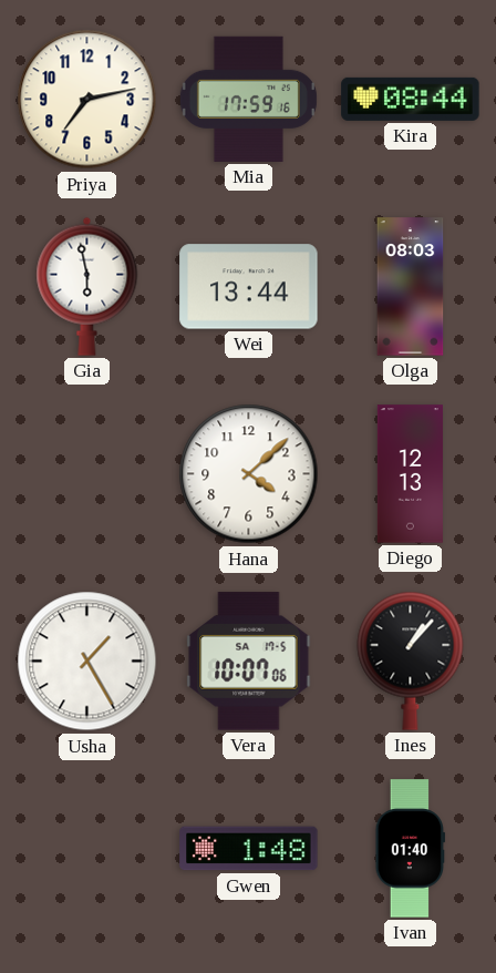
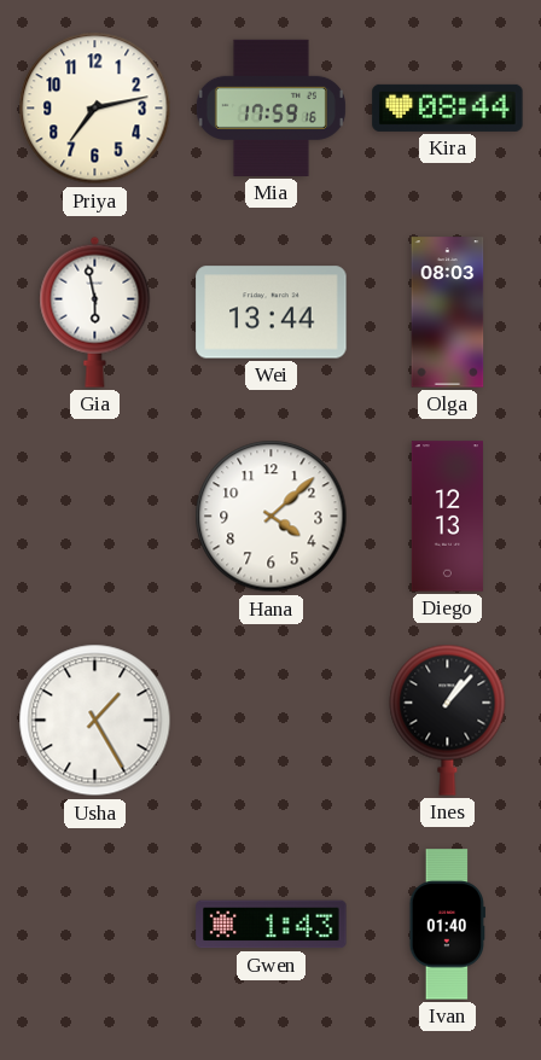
Vera: 10:07 -> none (249, 662)
Gwen: 1:48 -> 1:43 (272, 925)
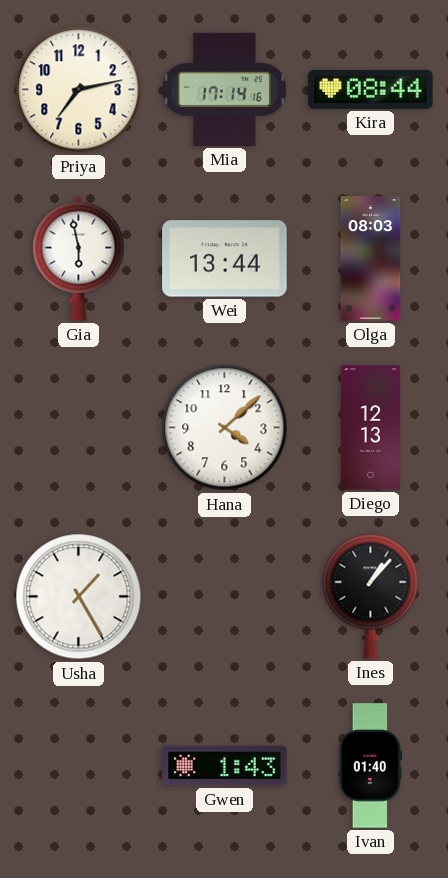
Mia: 17:59 -> 17:14 (224, 89)
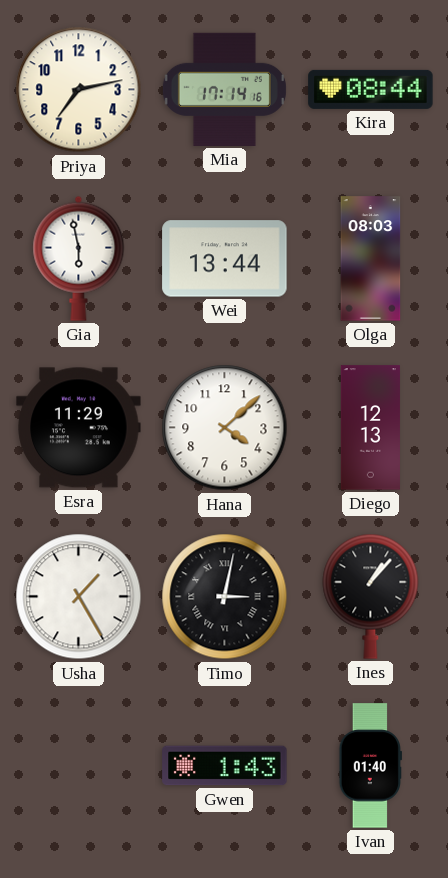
Esra: none -> 11:29 (79, 428)
Timo: none -> 3:02 (225, 597)
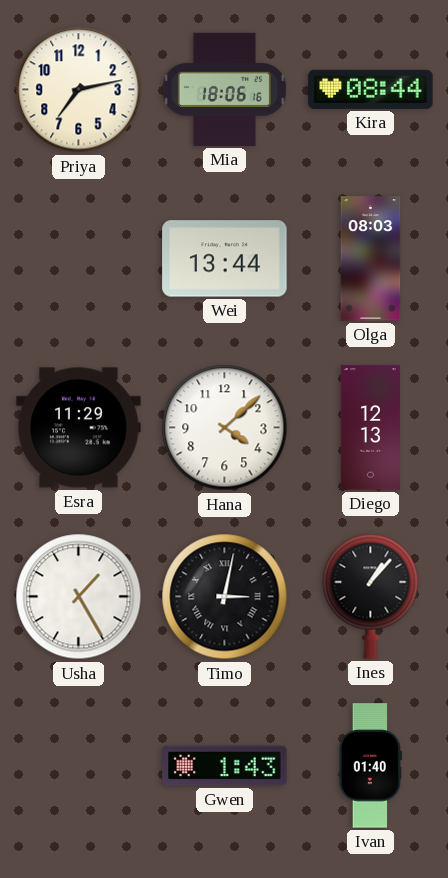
Mia: 17:14 -> 18:06 (224, 89)
Gia: 5:58 -> none (79, 258)
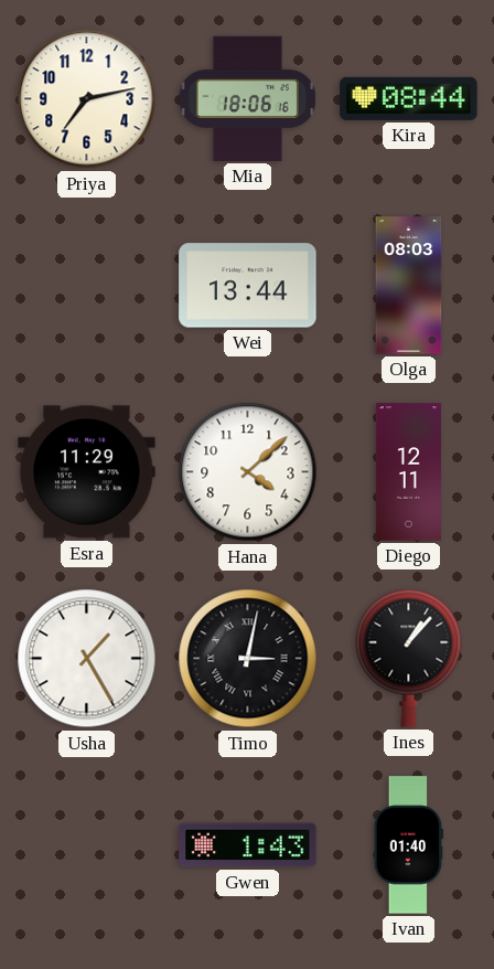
Diego: 12:13 -> 12:11 (408, 472)
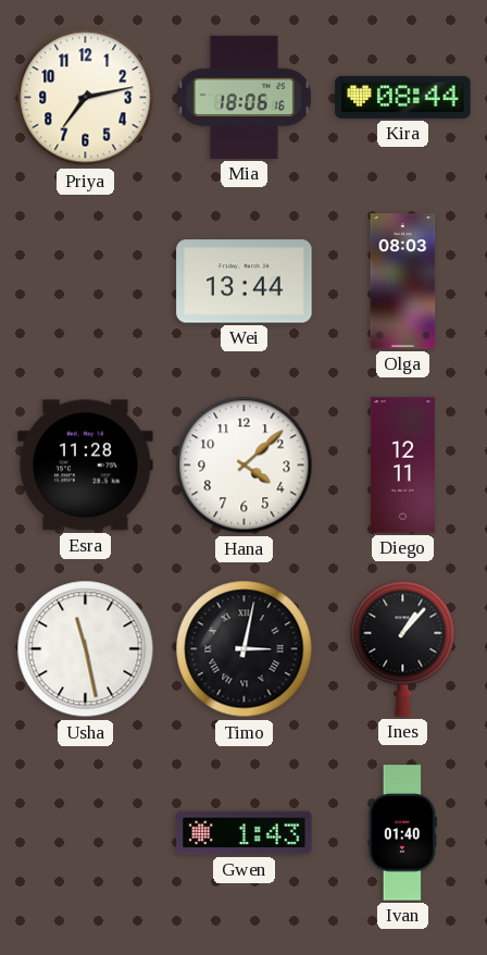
Esra: 11:29 -> 11:28 (86, 466)
Usha: 1:25 -> 11:28 (86, 649)
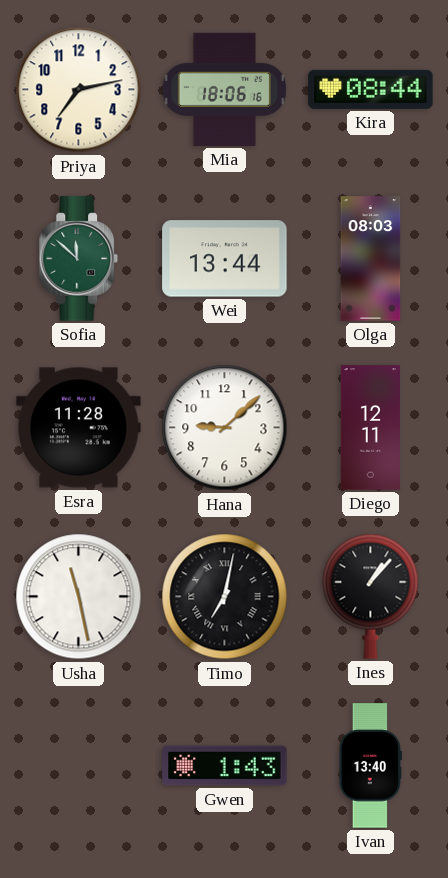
Sofia: none -> 11:52 (78, 259)
Hana: 4:08 -> 9:08 (225, 428)
Timo: 3:02 -> 7:02 (225, 597)
Ivan: 01:40 -> 13:40 (370, 766)
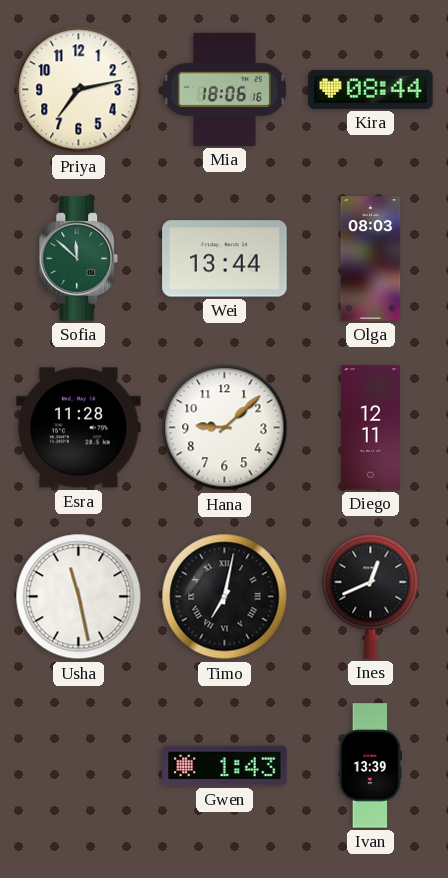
Ines: 1:07 -> 12:41 (371, 596)
Ivan: 13:40 -> 13:39 (370, 766)
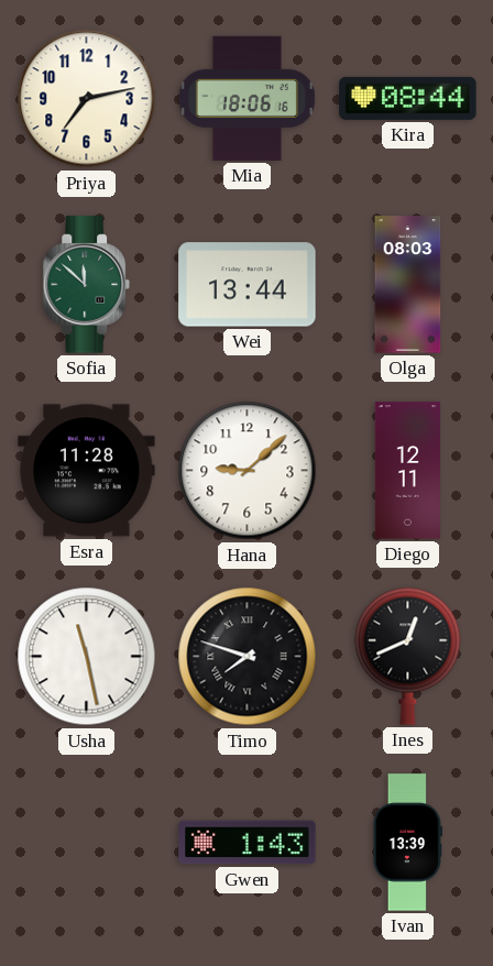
Timo: 7:02 -> 7:48 (248, 657)
